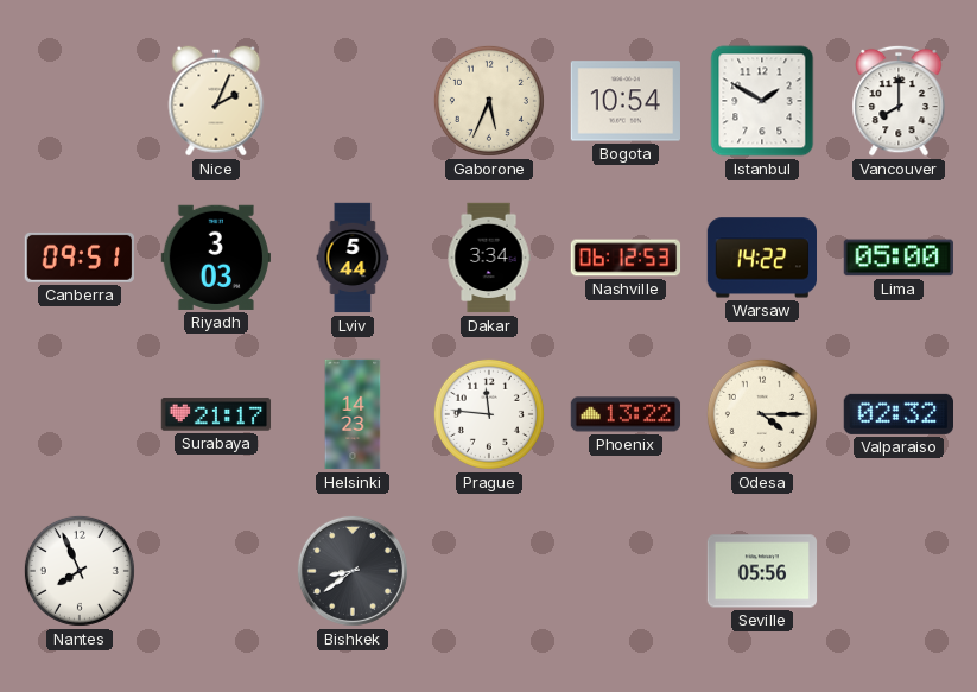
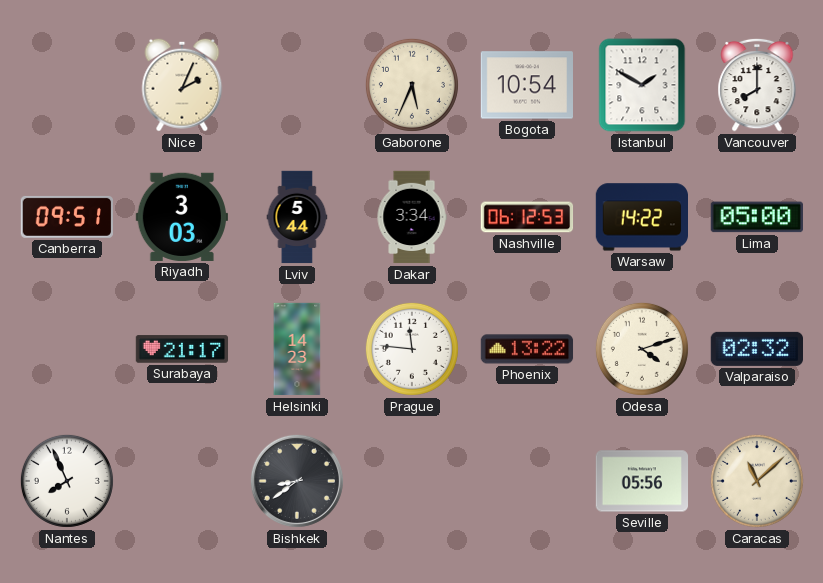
Odesa: 4:15 -> 4:12 (642, 349)
Caracas: none -> 11:08 (757, 481)
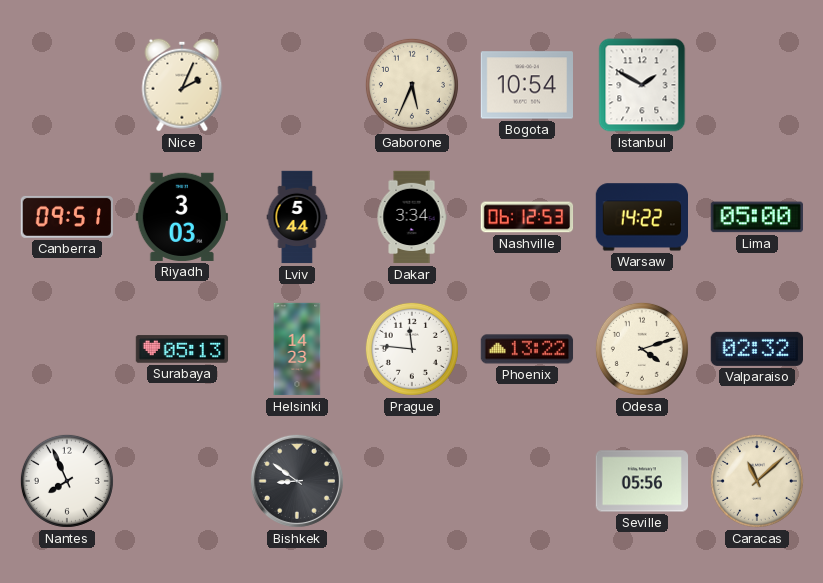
Vancouver: 8:00 -> none (757, 85)
Surabaya: 21:17 -> 05:13 (182, 349)
Bishkek: 8:39 -> 8:51 (297, 481)
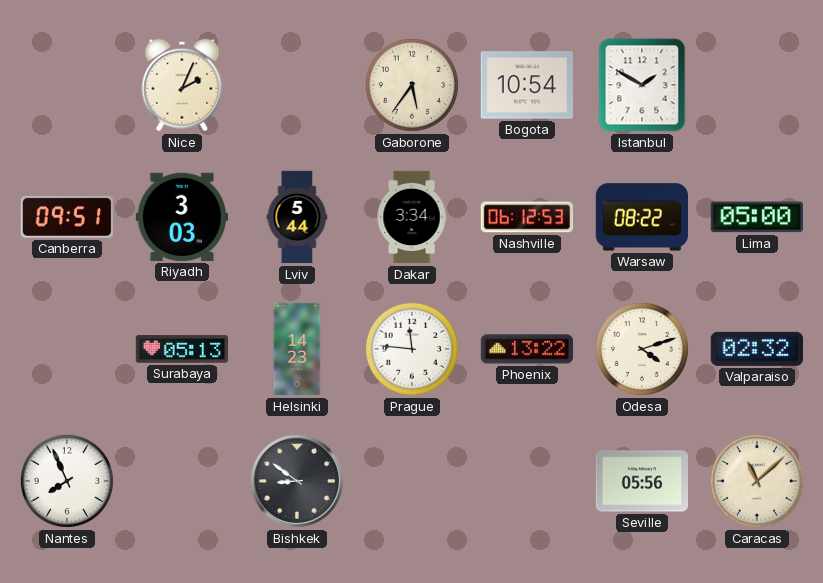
Gaborone: 5:34 -> 5:36 (412, 85)
Warsaw: 14:22 -> 08:22 (641, 217)
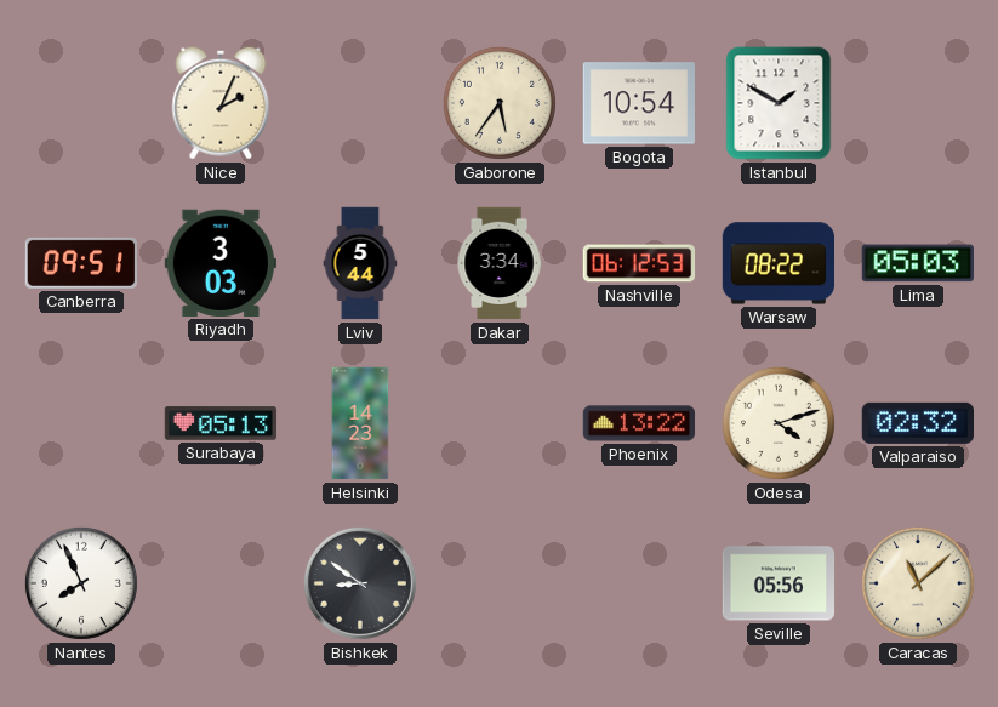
Lima: 05:00 -> 05:03 (918, 263)
Prague: 11:46 -> none (412, 349)
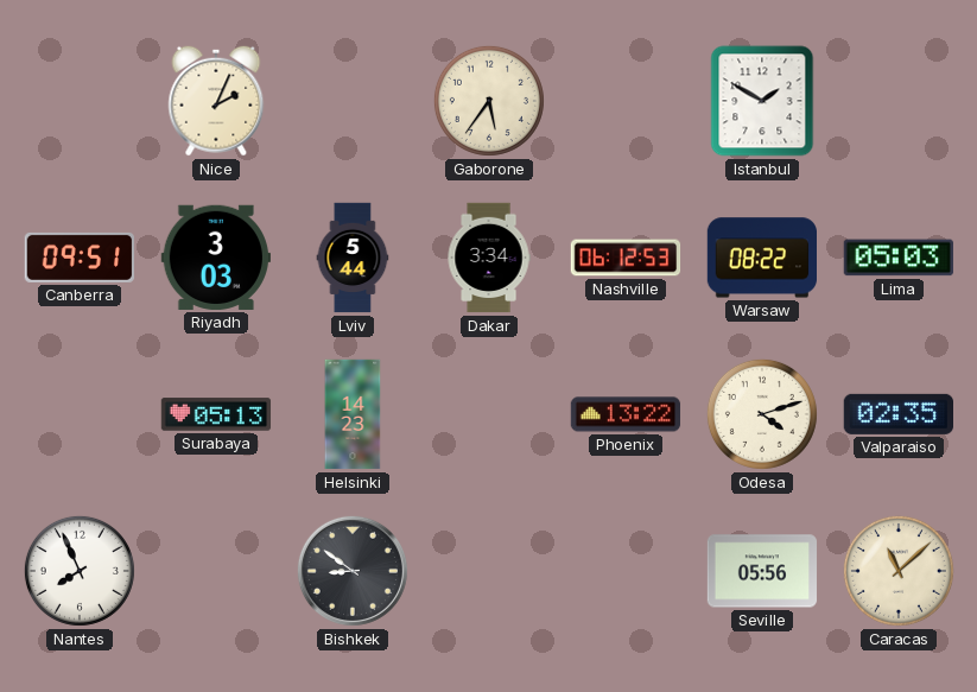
Bogota: 10:54 -> none (638, 103)
Valparaiso: 02:32 -> 02:35 (897, 414)
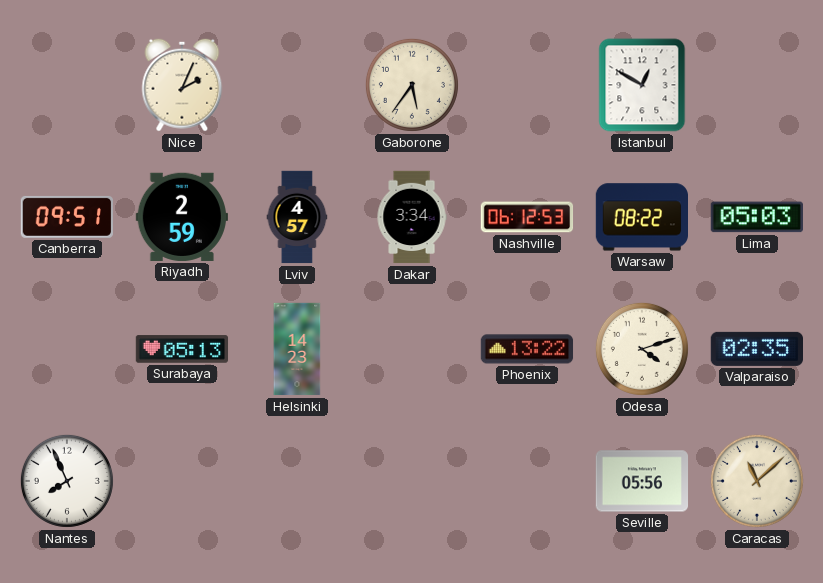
Istanbul: 1:50 -> 12:50 (642, 85)
Riyadh: 3:03 -> 2:59 (181, 217)
Lviv: 5:44 -> 4:57 (297, 217)
Bishkek: 8:51 -> none (353, 571)
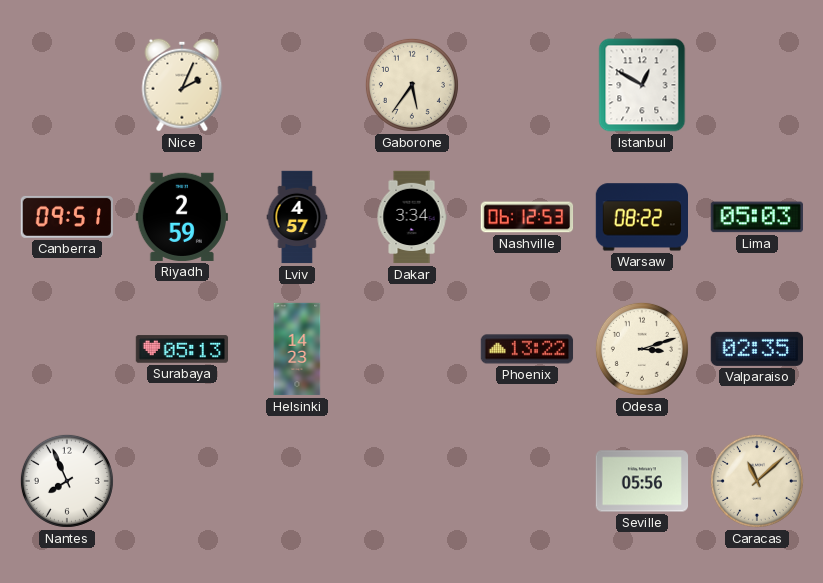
Odesa: 4:12 -> 3:12 (642, 349)
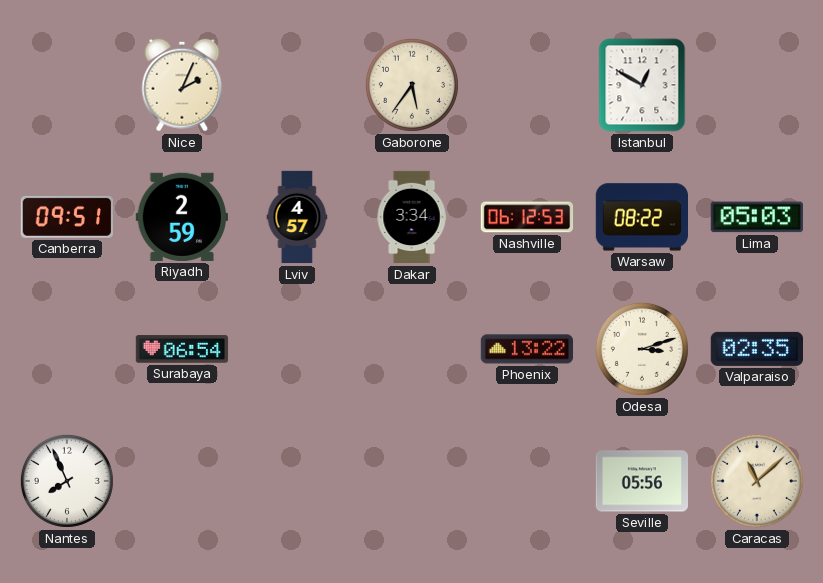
Surabaya: 05:13 -> 06:54 (182, 349)
Helsinki: 14:23 -> none (297, 349)
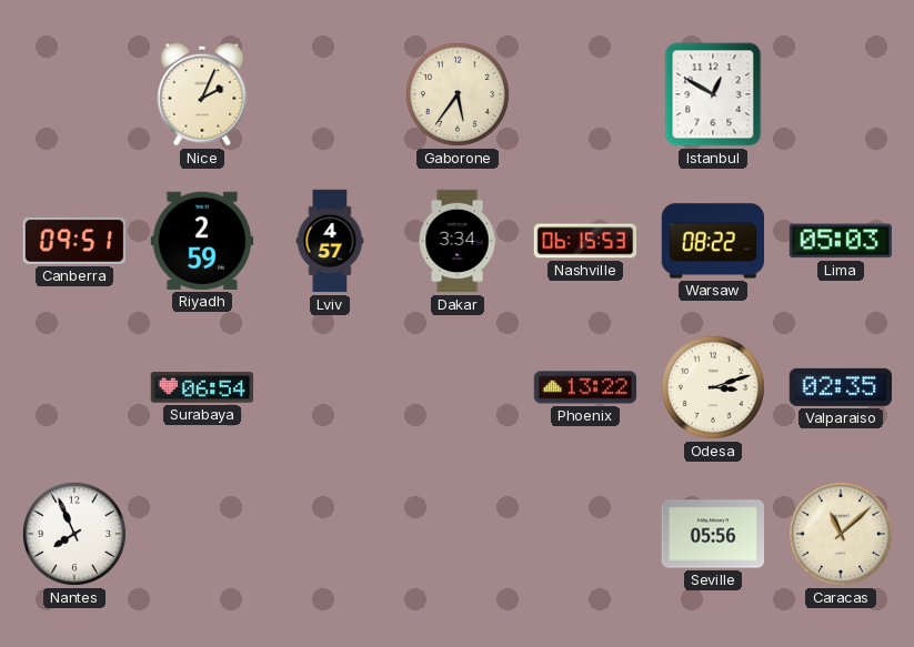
Nashville: 06:12 -> 06:15 (585, 241)
